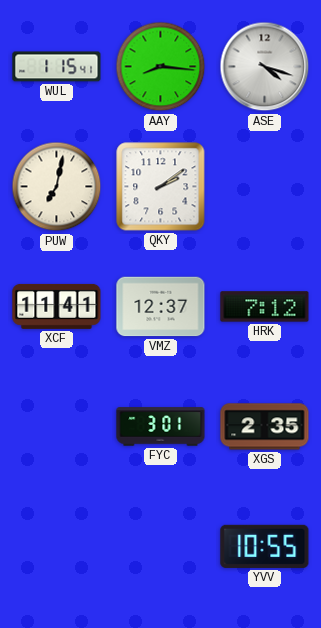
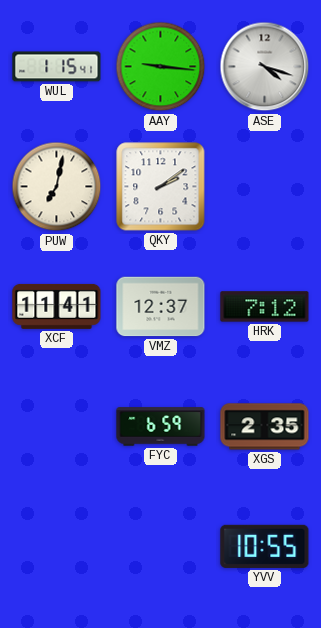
AAY: 8:16 -> 9:16 (161, 67)
FYC: 3:01 -> 6:59 (161, 427)
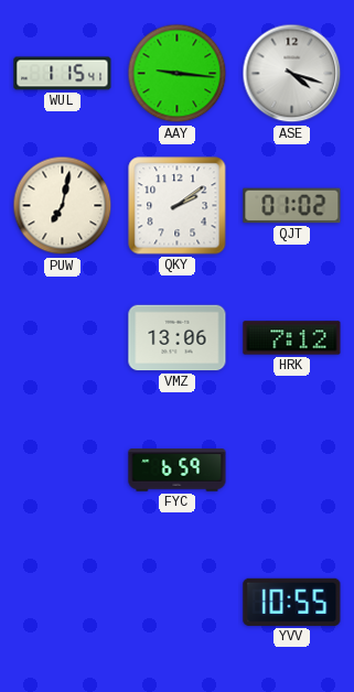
QJT: none -> 01:02 (292, 206)
XCF: 11:41 -> none (57, 306)
VMZ: 12:37 -> 13:06 (178, 338)
XGS: 2:35 -> none (265, 427)
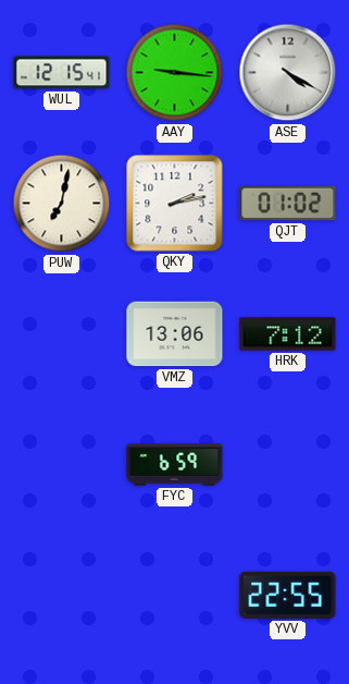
WUL: 1:15 -> 12:15 (62, 73)
ASE: 4:18 -> 4:20 (288, 73)
QKY: 2:09 -> 2:13 (175, 204)
YVV: 10:55 -> 22:55 (288, 595)
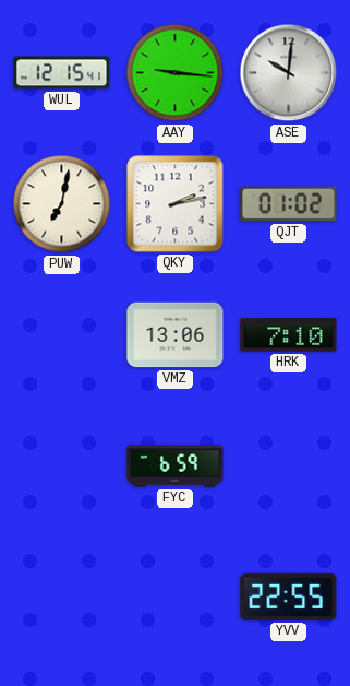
ASE: 4:20 -> 10:01 (289, 73)
HRK: 7:12 -> 7:10 (289, 335)
